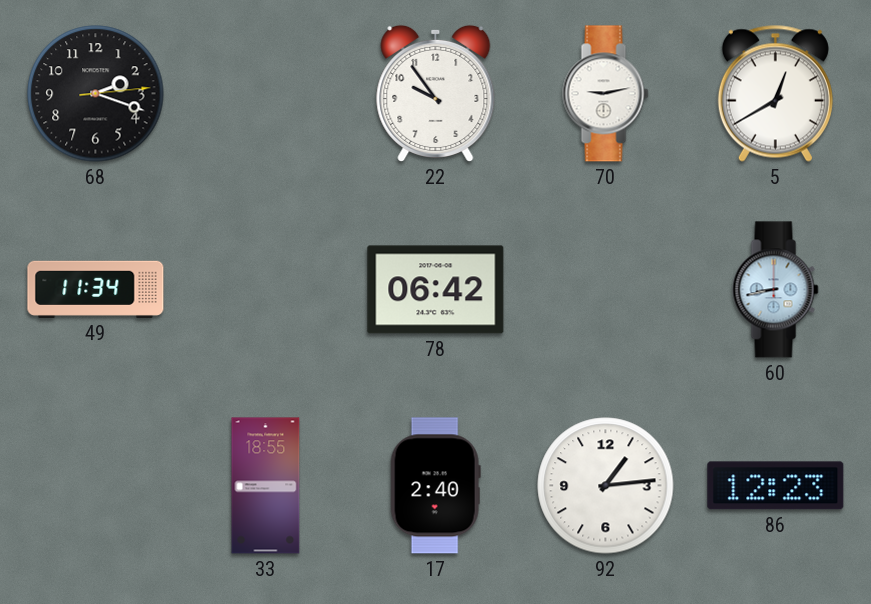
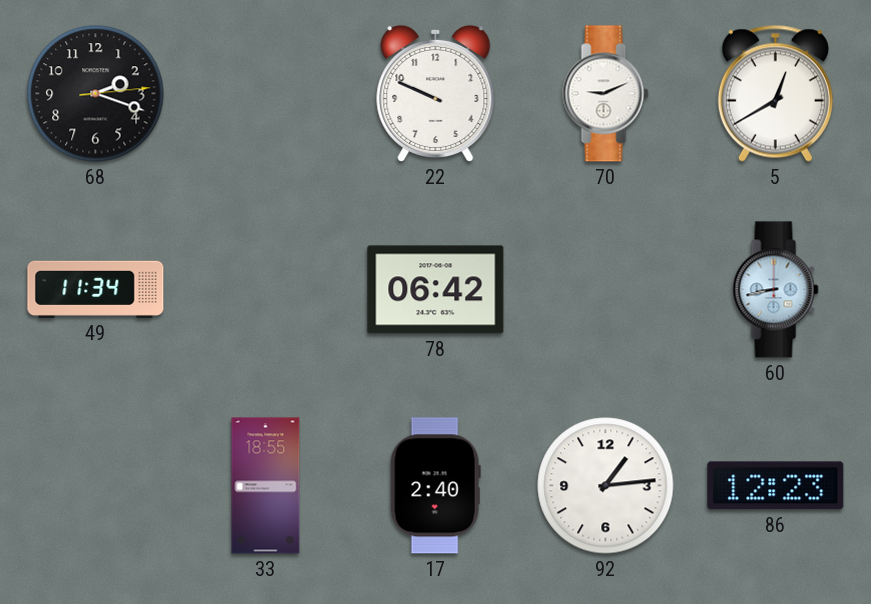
22: 9:54 -> 9:49 (436, 93)
70: 9:13 -> 9:11 (606, 94)
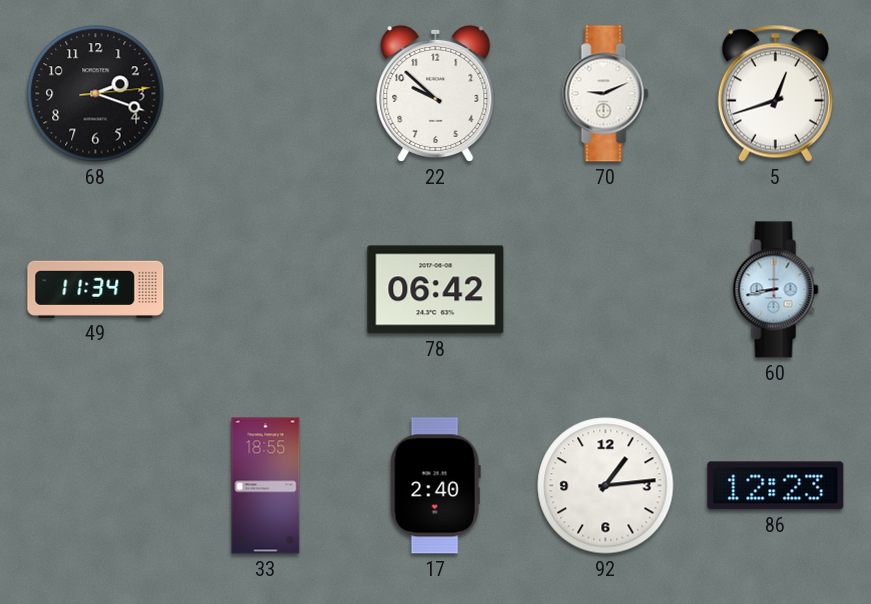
22: 9:49 -> 9:52 (436, 93)
5: 12:40 -> 12:42 (775, 93)
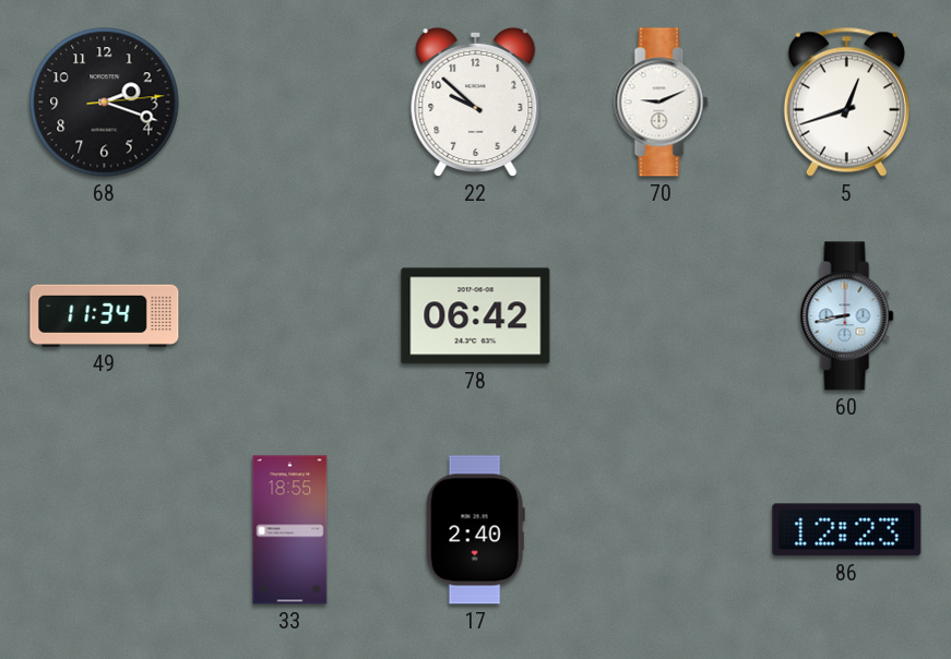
92: 1:14 -> none (606, 486)
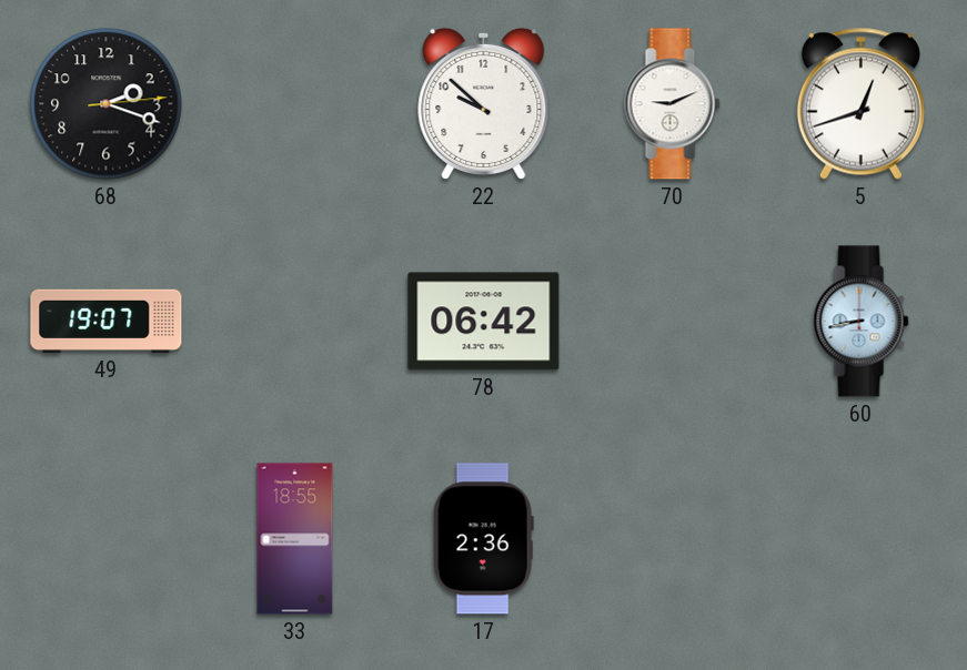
49: 11:34 -> 19:07 (107, 321)
17: 2:40 -> 2:36 (483, 539)
86: 12:23 -> none (847, 530)
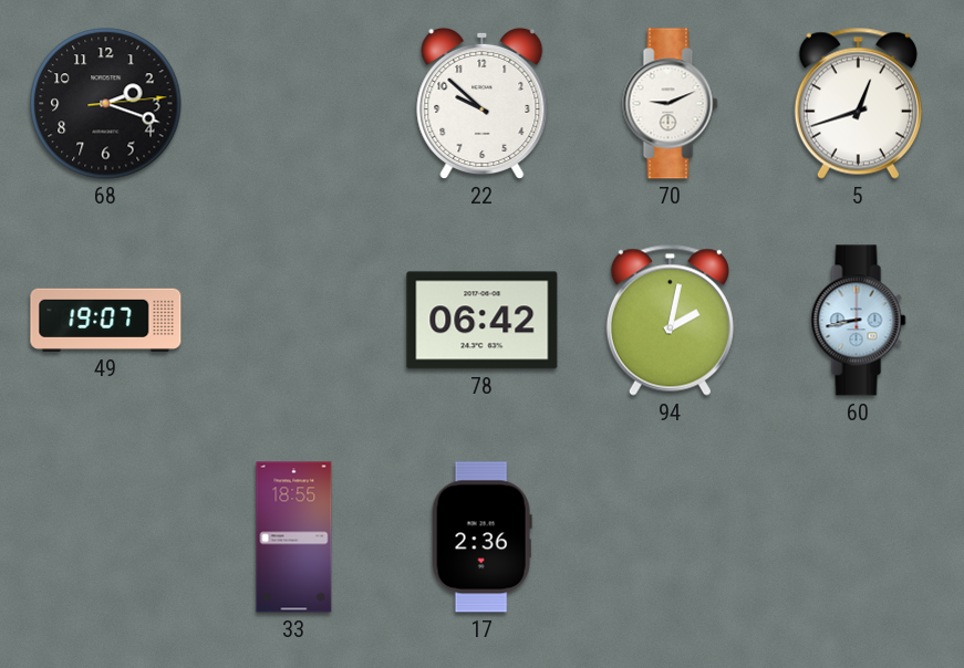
94: none -> 2:02 (670, 320)
